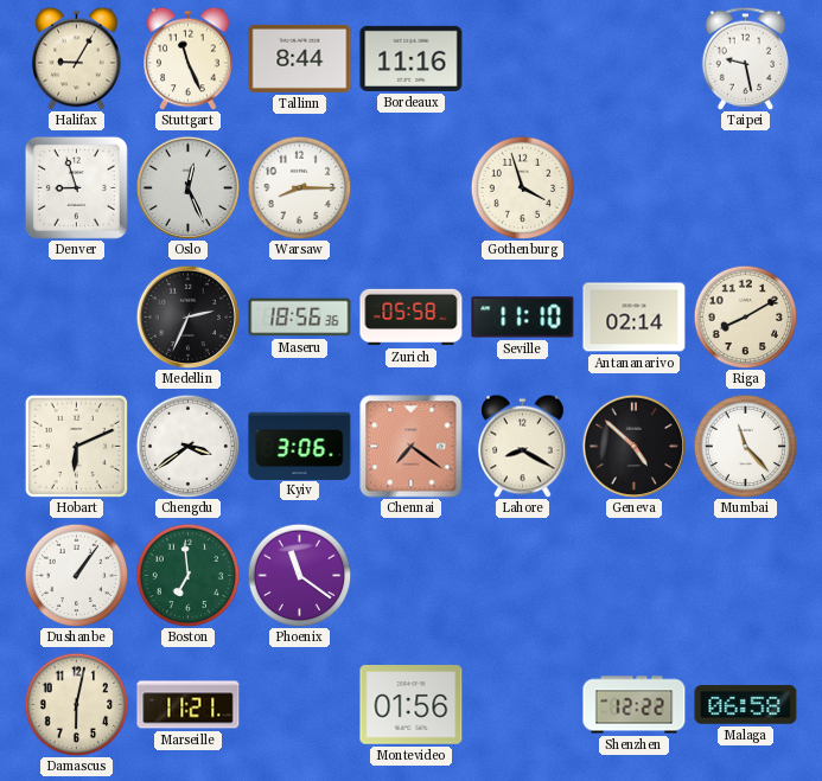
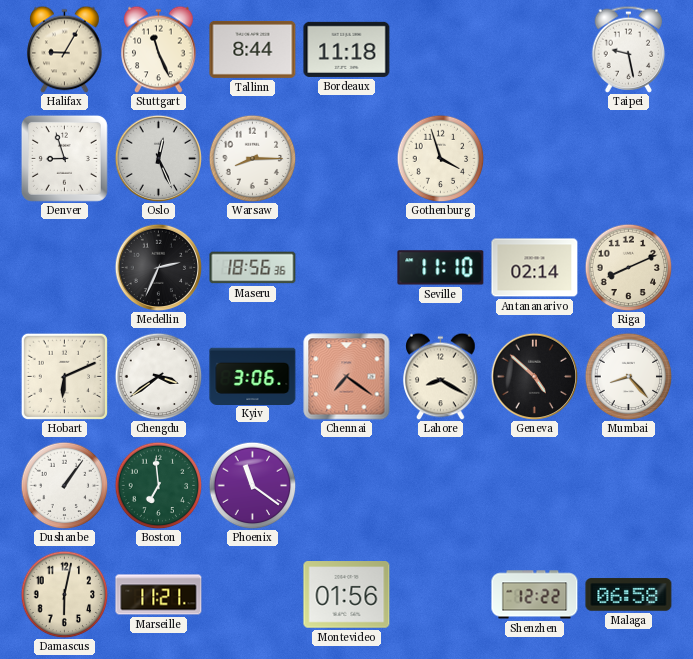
Bordeaux: 11:16 -> 11:18 (347, 49)
Zurich: 05:58 -> none (412, 318)
Riga: 8:10 -> 8:11 (628, 267)
Mumbai: 11:23 -> 8:23 (628, 376)
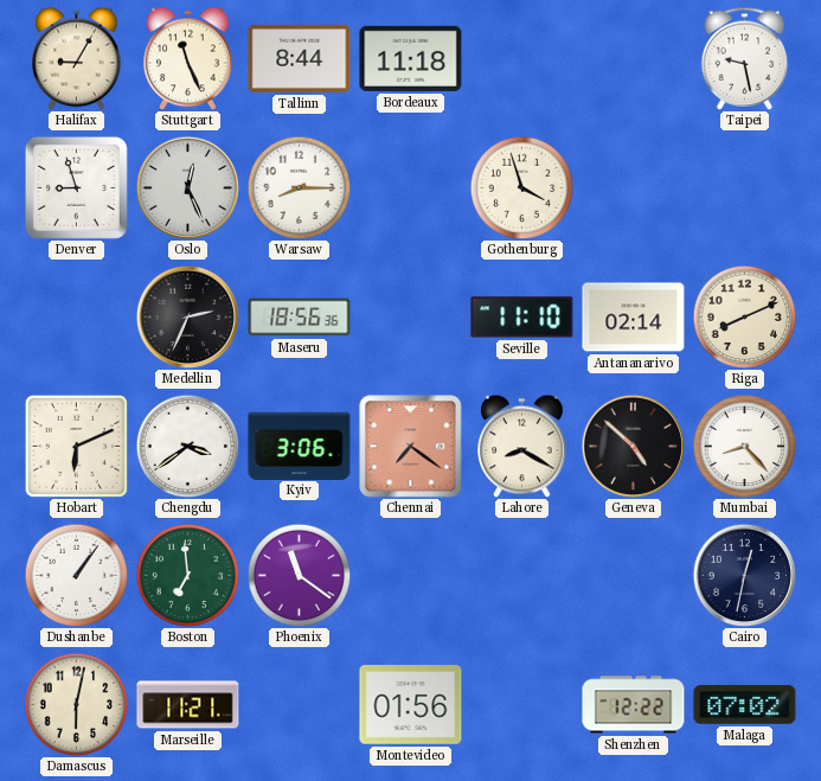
Cairo: none -> 12:32 (744, 575)
Malaga: 06:58 -> 07:02 (745, 705)
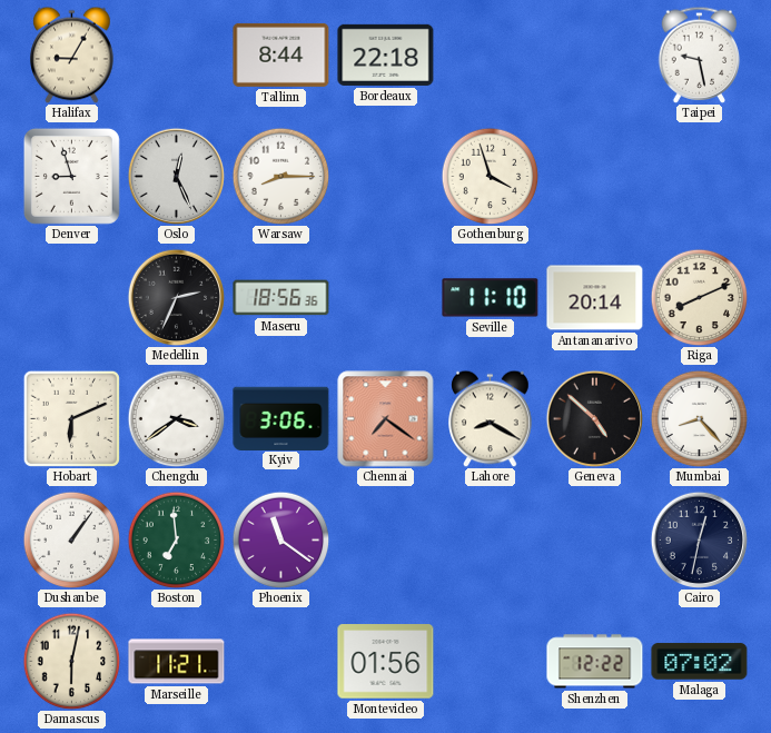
Stuttgart: 11:26 -> none (188, 58)
Bordeaux: 11:18 -> 22:18 (386, 55)
Antananarivo: 02:14 -> 20:14 (595, 298)
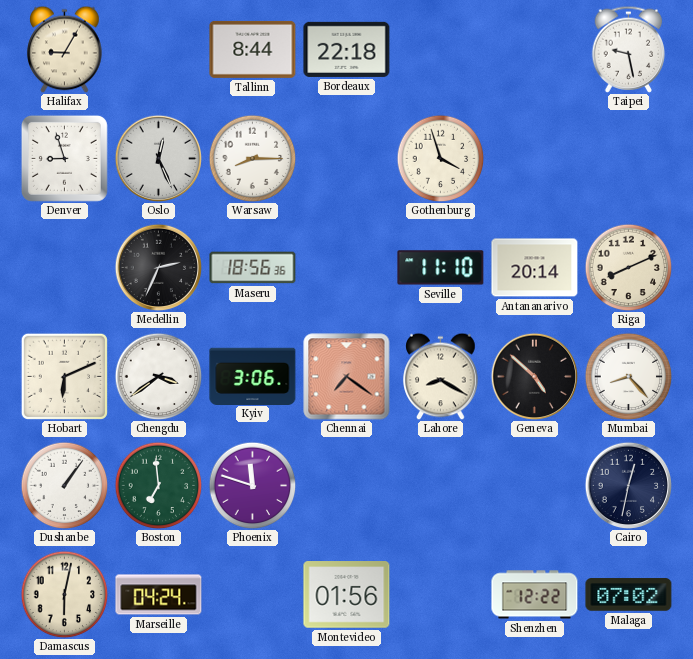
Phoenix: 11:21 -> 11:48 (252, 485)
Marseille: 11:21 -> 04:24 (159, 595)
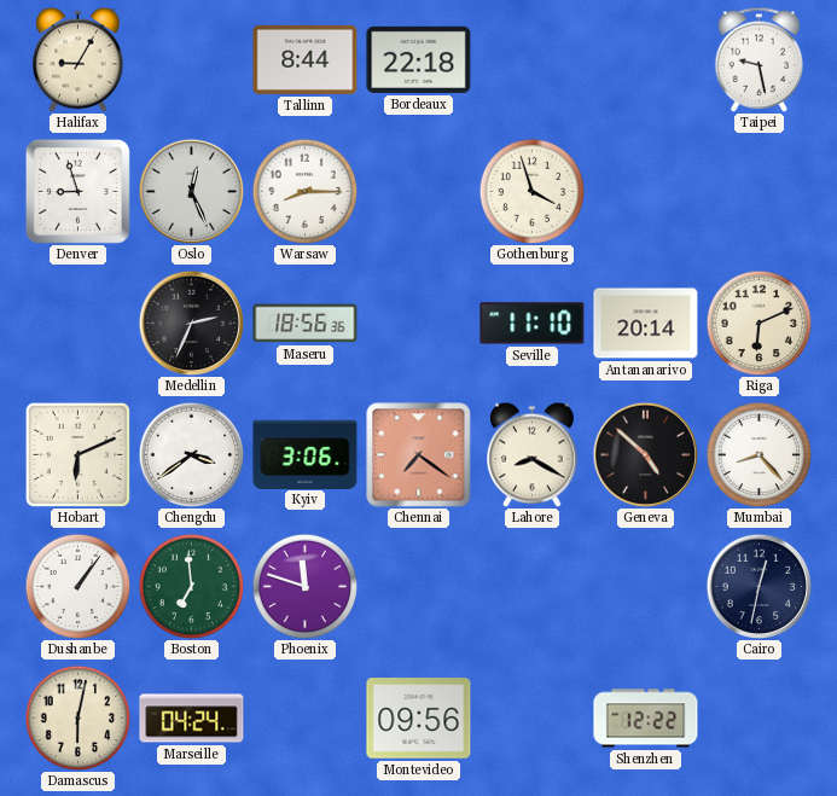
Riga: 8:11 -> 6:11 (758, 323)
Montevideo: 01:56 -> 09:56 (419, 719)
Malaga: 07:02 -> none (629, 595)
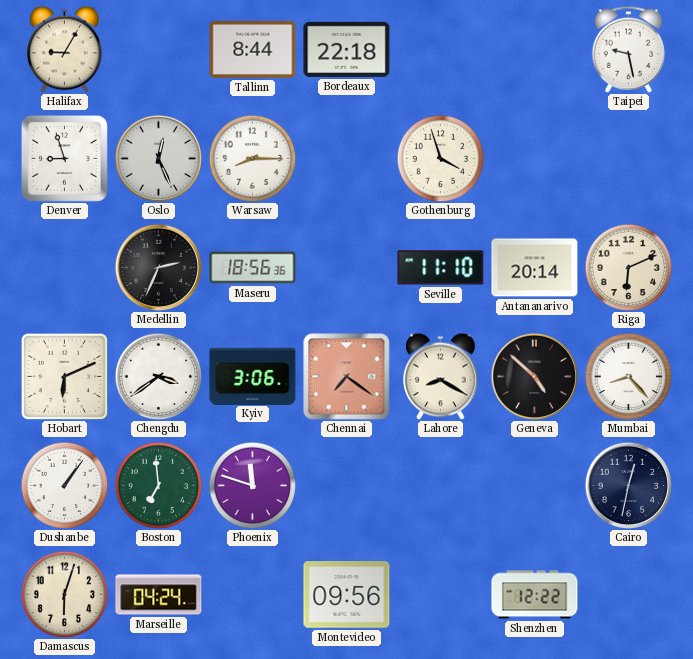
Damascus: 6:02 -> 6:03 (64, 594)
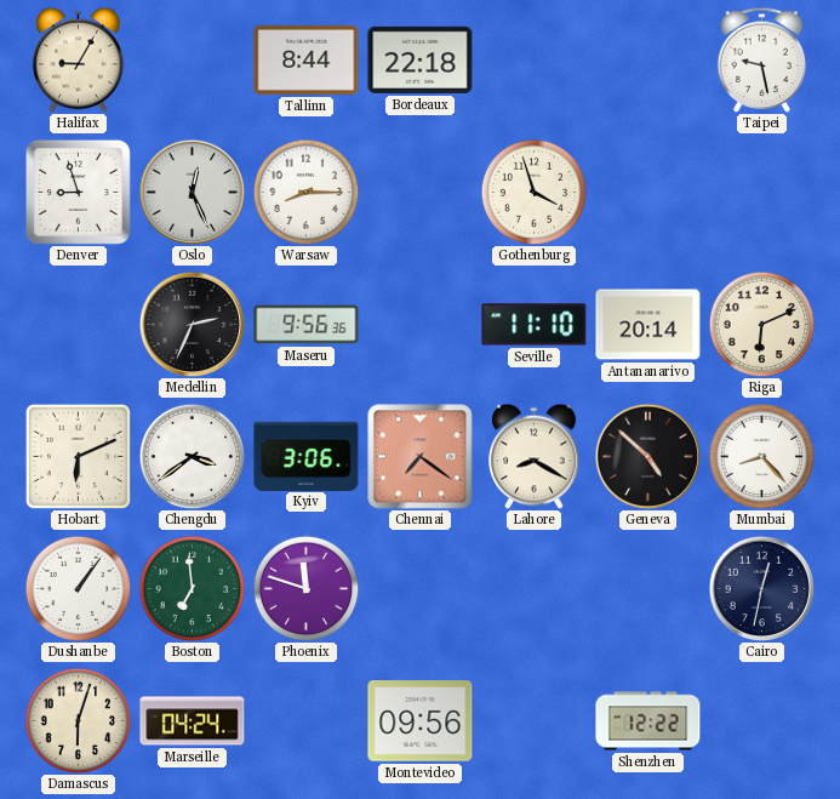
Maseru: 18:56 -> 9:56 (307, 325)
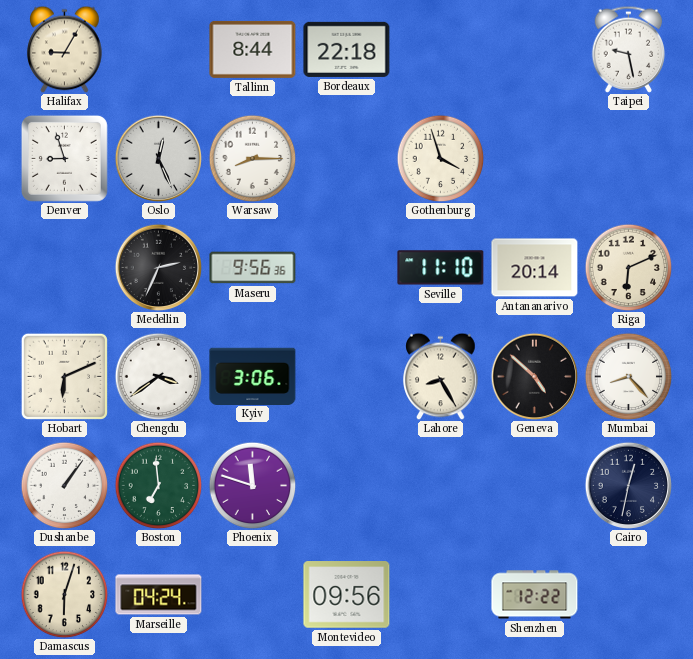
Chennai: 7:21 -> none (421, 457)
Lahore: 8:20 -> 8:25 (441, 376)
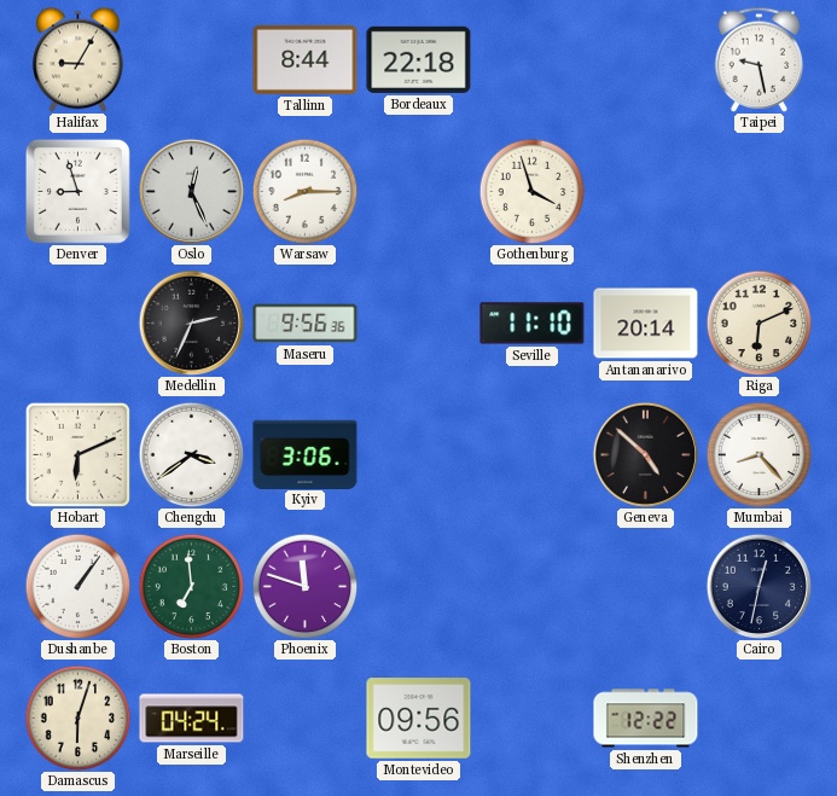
Lahore: 8:25 -> none (441, 376)
